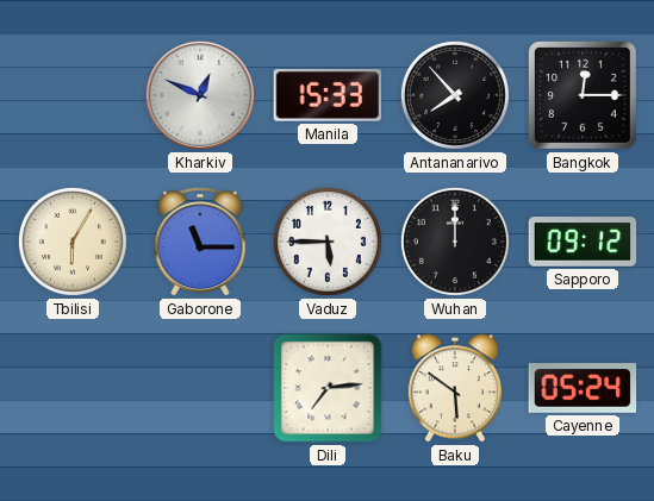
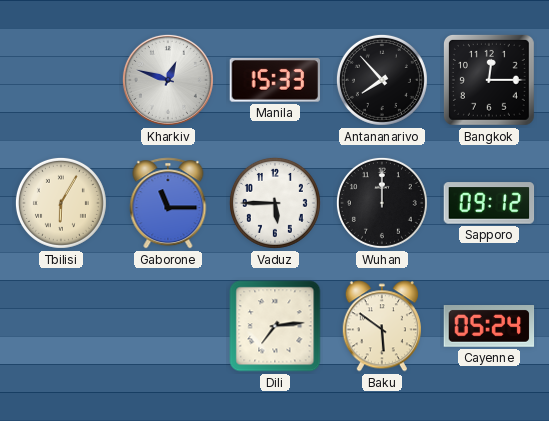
Kharkiv: 12:49 -> 12:48 (168, 80)
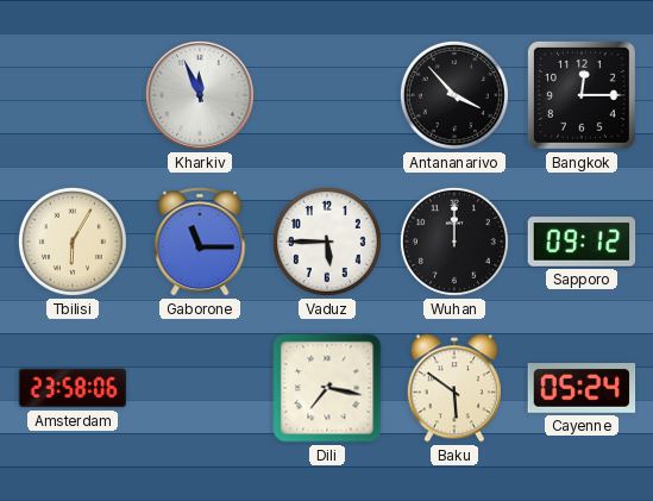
Kharkiv: 12:48 -> 11:56 (200, 95)
Manila: 15:33 -> none (274, 81)
Antananarivo: 7:53 -> 3:53 (454, 95)
Amsterdam: none -> 23:58 (73, 388)
Dili: 7:14 -> 7:17 (327, 388)
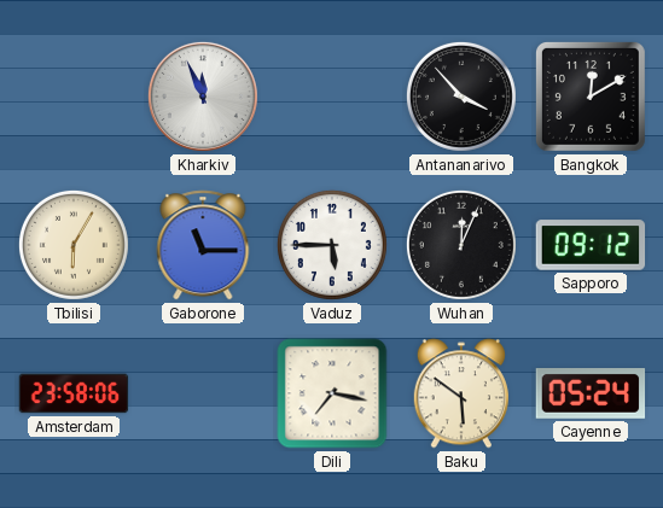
Bangkok: 12:15 -> 12:10 (591, 97)
Wuhan: 12:00 -> 12:04 (461, 245)
